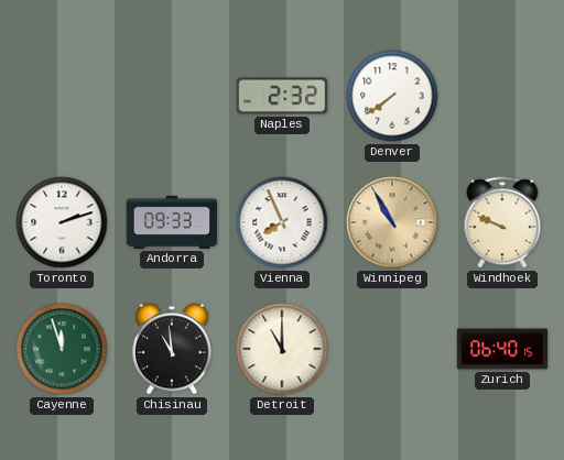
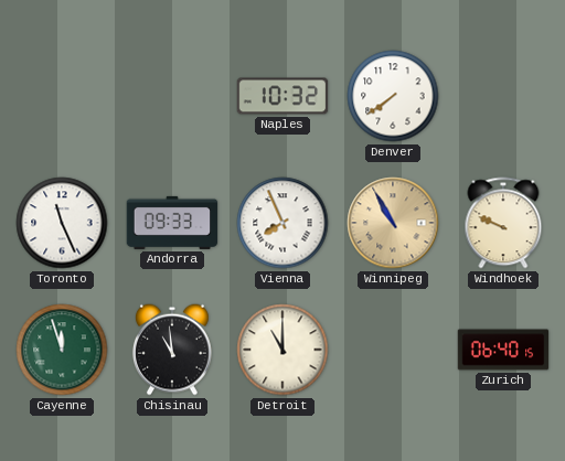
Naples: 2:32 -> 10:32 (282, 96)
Toronto: 2:12 -> 11:26 (62, 223)
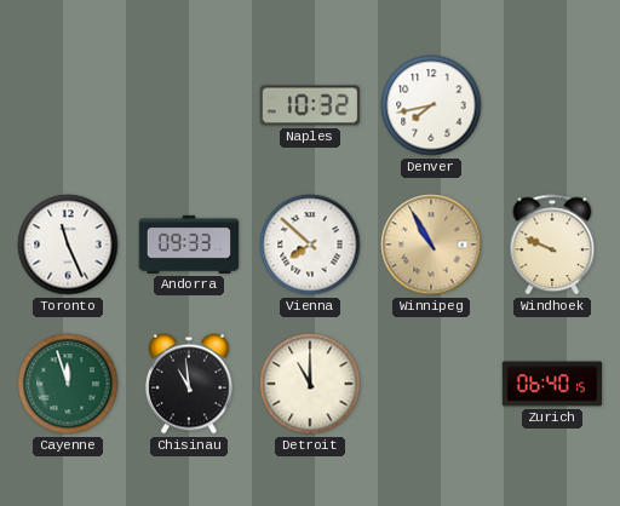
Denver: 7:39 -> 7:43 (431, 105)
Vienna: 7:56 -> 7:52 (310, 245)
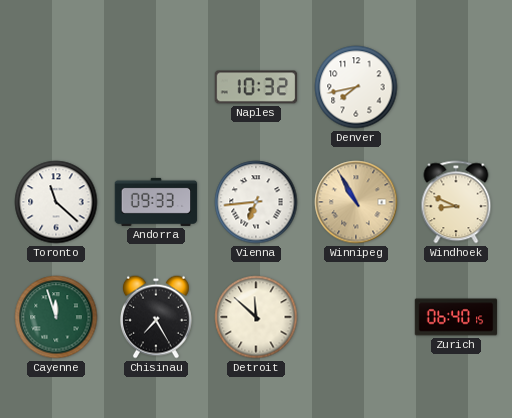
Toronto: 11:26 -> 11:22 (56, 202)
Vienna: 7:52 -> 6:44 (256, 202)
Windhoek: 9:49 -> 8:49 (456, 202)
Chisinau: 10:59 -> 7:25 (156, 317)
Detroit: 11:00 -> 11:52 (256, 317)
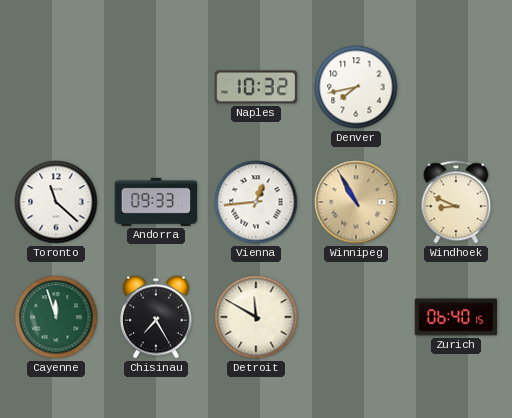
Vienna: 6:44 -> 12:44 (256, 202)
Detroit: 11:52 -> 11:50 (256, 317)
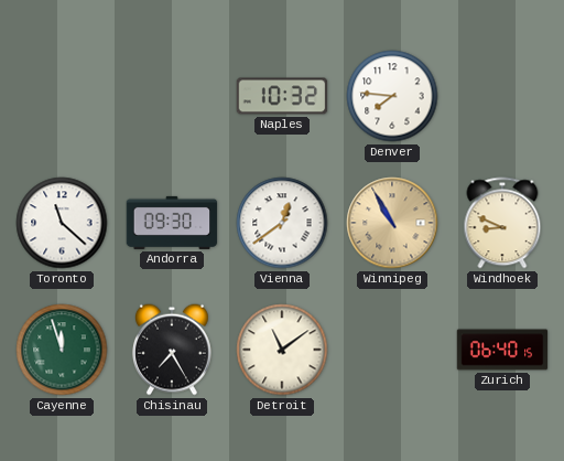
Denver: 7:43 -> 7:46 (392, 96)
Andorra: 09:33 -> 09:30 (172, 223)
Vienna: 12:44 -> 12:39 (282, 223)
Detroit: 11:50 -> 11:09 (282, 350)
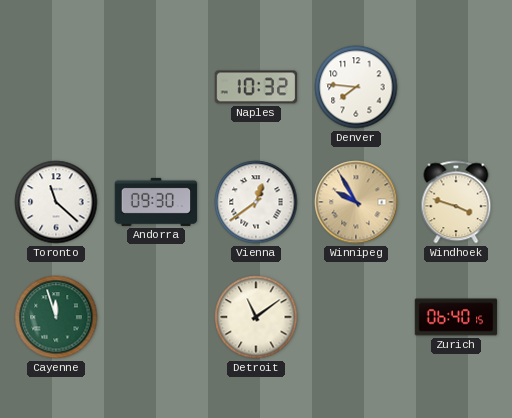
Winnipeg: 10:55 -> 9:55 (356, 202)
Windhoek: 8:49 -> 3:48 (456, 202)
Chisinau: 7:25 -> none (172, 350)
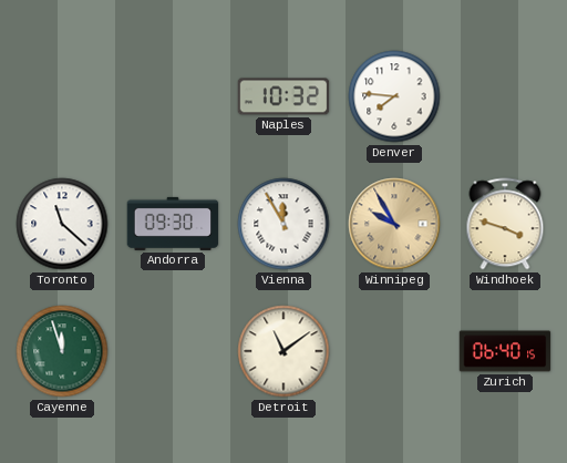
Vienna: 12:39 -> 11:55 (283, 224)
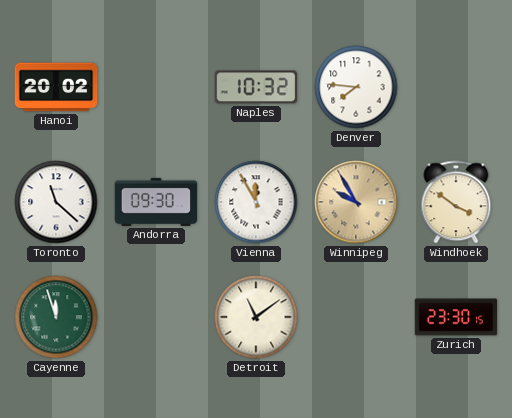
Hanoi: none -> 20:02 (56, 87)
Windhoek: 3:48 -> 3:51 (456, 202)
Zurich: 06:40 -> 23:30 (456, 317)
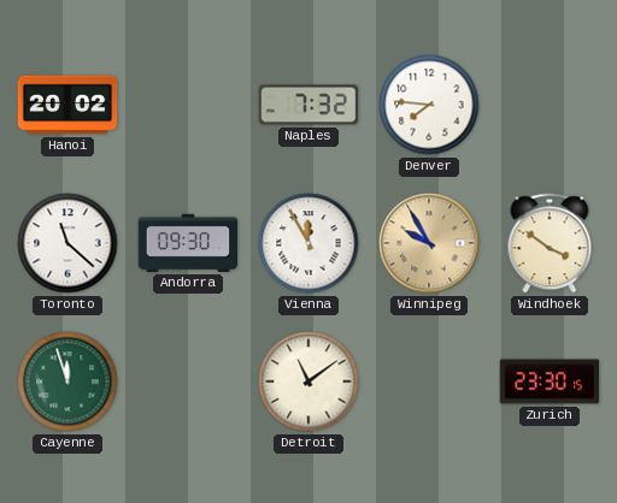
Naples: 10:32 -> 7:32 (308, 105)
